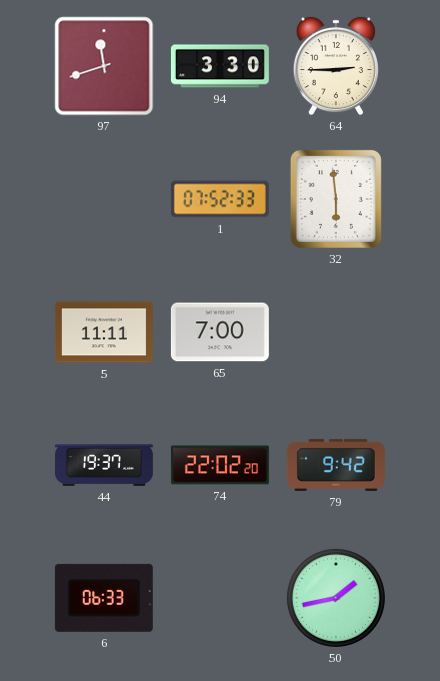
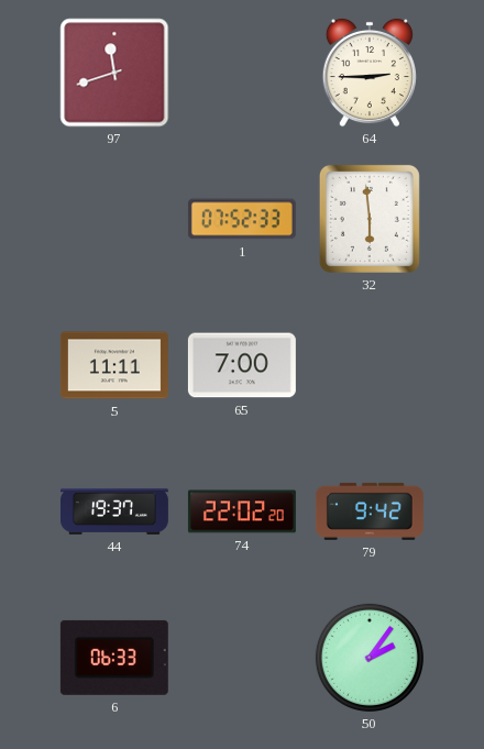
94: 3:30 -> none (220, 66)
50: 1:43 -> 2:06 (370, 658)
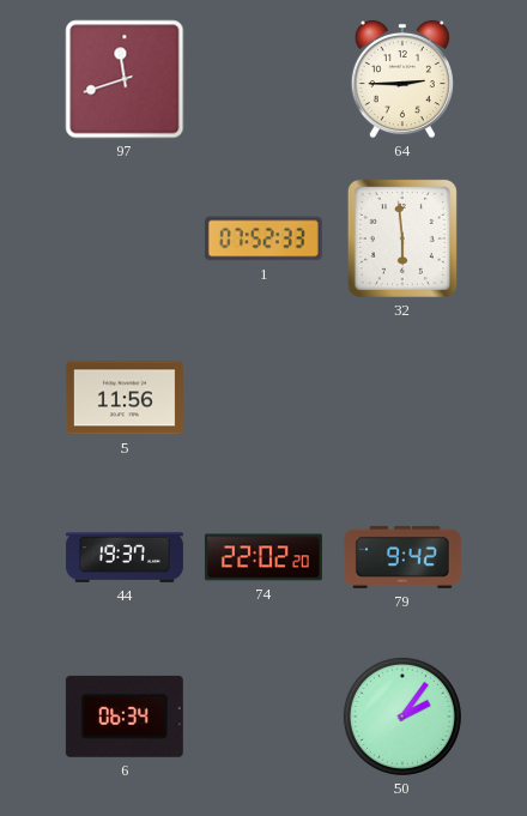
5: 11:11 -> 11:56 (125, 398)
65: 7:00 -> none (242, 365)
6: 06:33 -> 06:34 (125, 717)
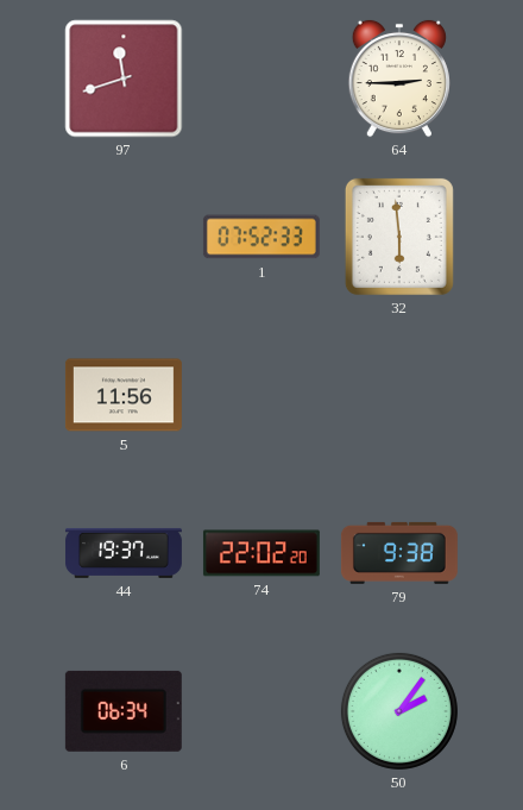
79: 9:42 -> 9:38 (399, 553)
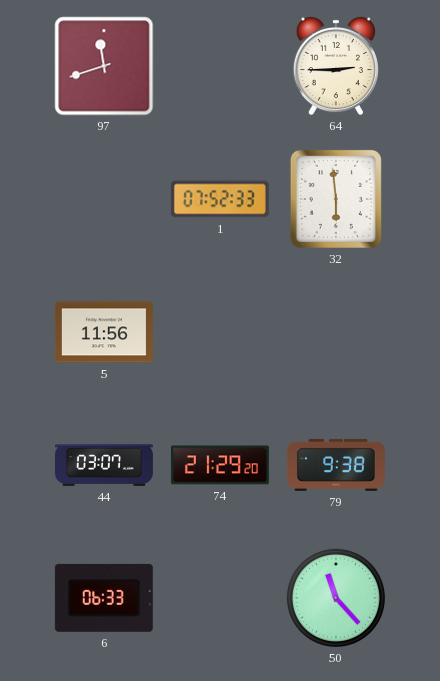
44: 19:37 -> 03:07 (104, 465)
74: 22:02 -> 21:29 (220, 465)
6: 06:34 -> 06:33 (104, 598)
50: 2:06 -> 11:23 (336, 598)
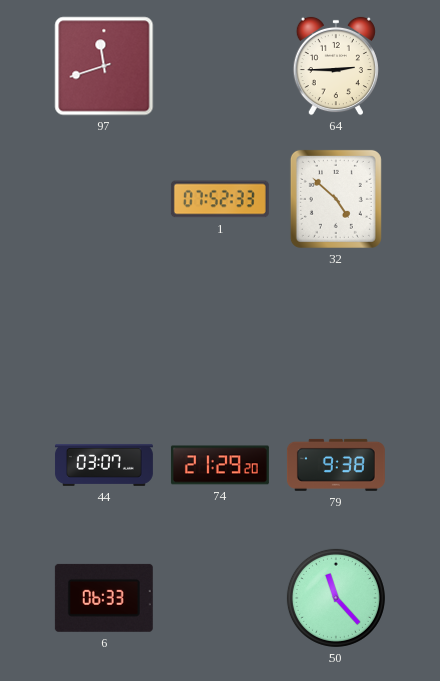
32: 5:59 -> 4:52 (336, 199)
5: 11:56 -> none (104, 332)
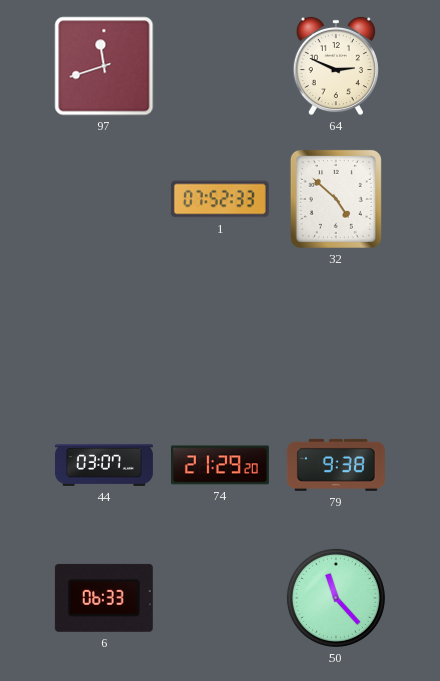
64: 2:45 -> 2:49 (336, 66)
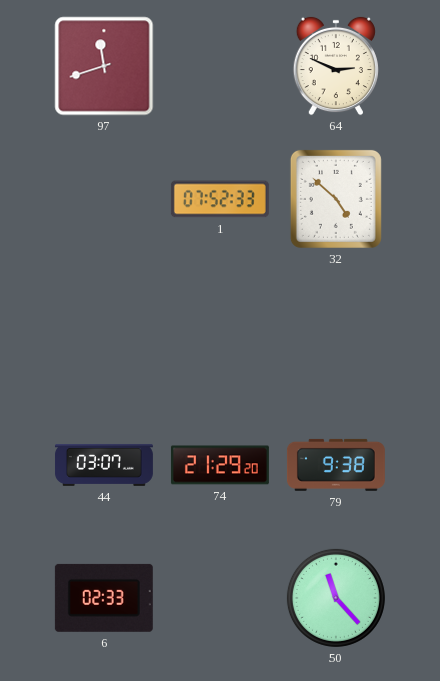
6: 06:33 -> 02:33 (104, 598)
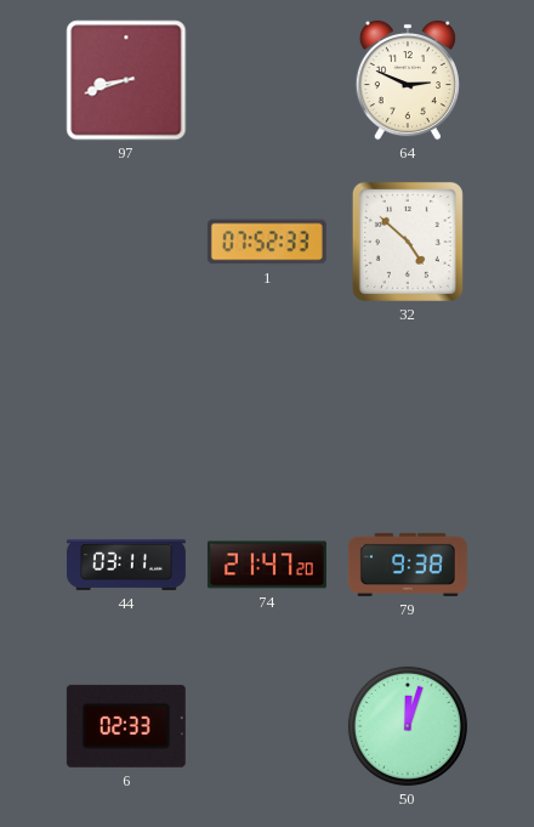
97: 11:42 -> 8:42 (126, 80)
44: 03:07 -> 03:11 (126, 565)
74: 21:29 -> 21:47 (267, 565)
50: 11:23 -> 12:03 (408, 726)
